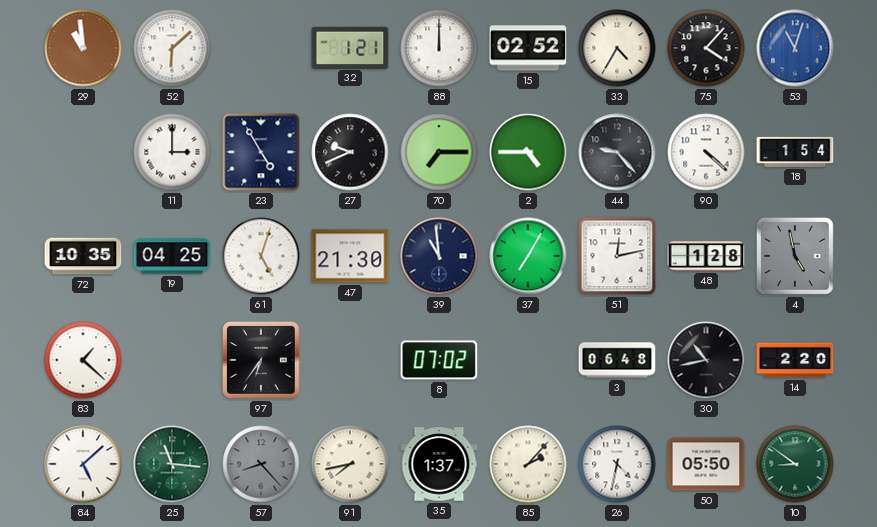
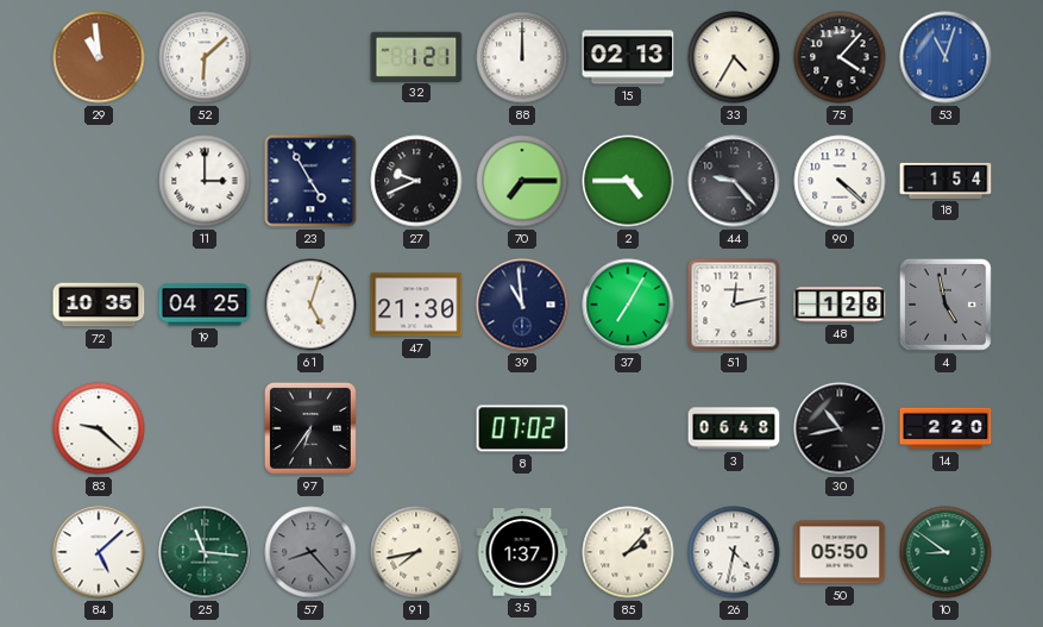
15: 02:52 -> 02:13 (628, 57)
83: 1:22 -> 9:22 (99, 428)
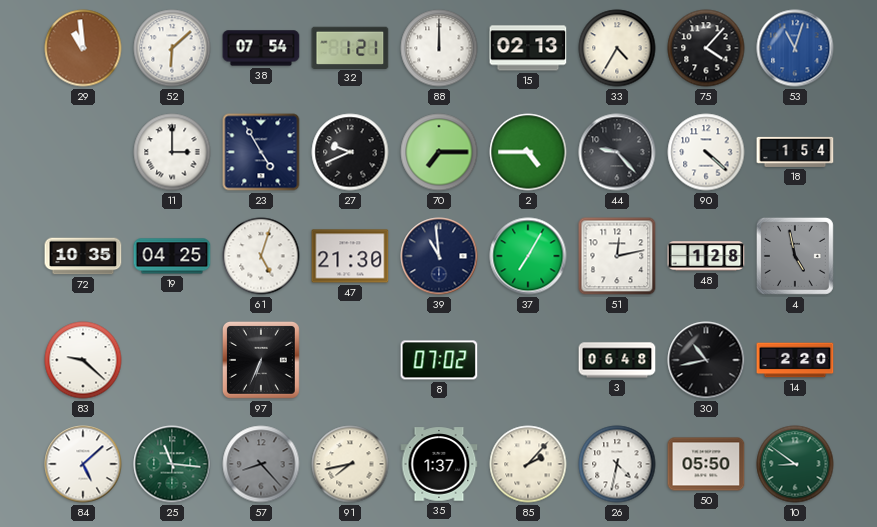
38: none -> 07:54 (261, 48)
97: 6:36 -> 6:34 (261, 360)
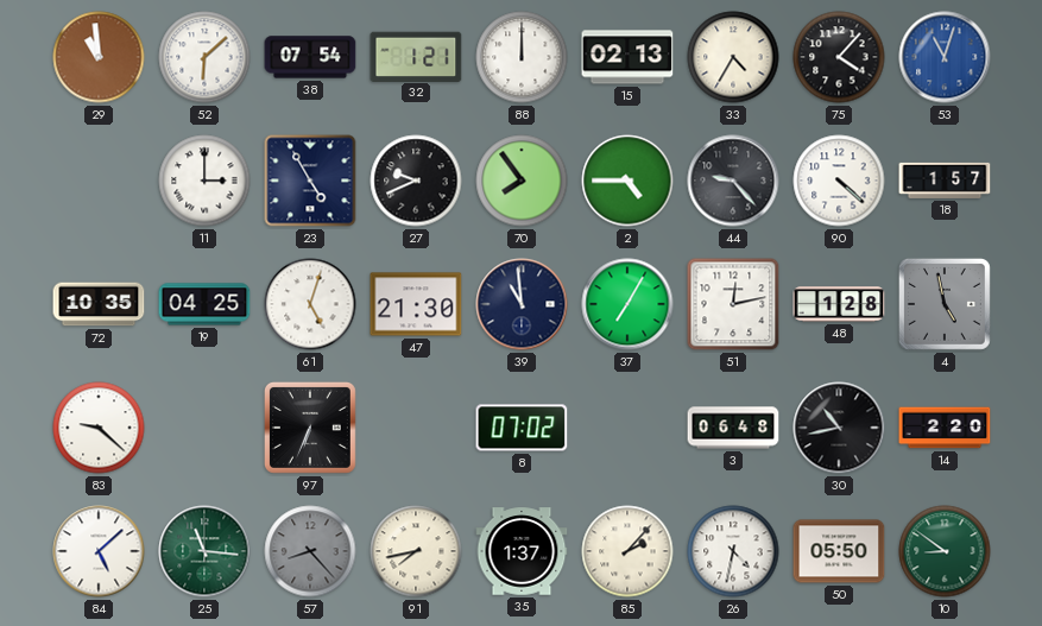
70: 7:15 -> 7:54 (522, 181)
18: 1:54 -> 1:57 (945, 181)
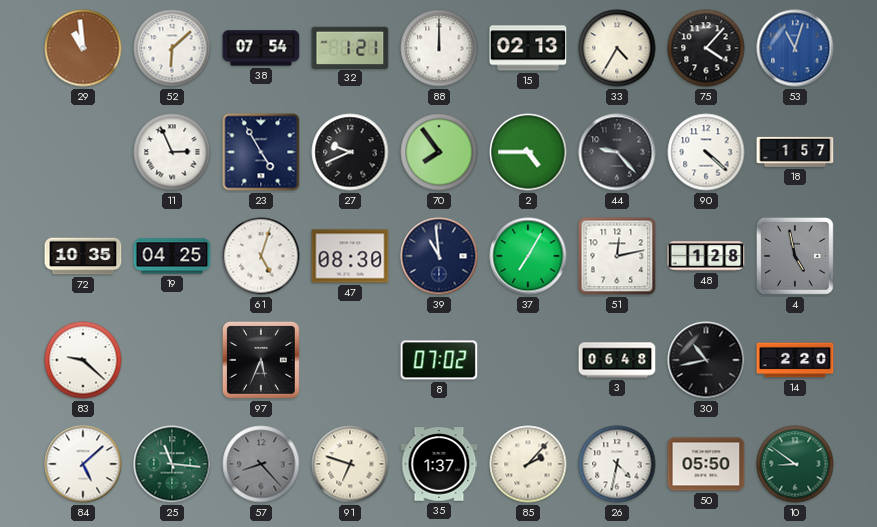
11: 3:00 -> 2:56 (172, 152)
47: 21:30 -> 08:30 (350, 256)
97: 6:34 -> 5:34 (261, 360)
91: 7:43 -> 6:48 (350, 464)
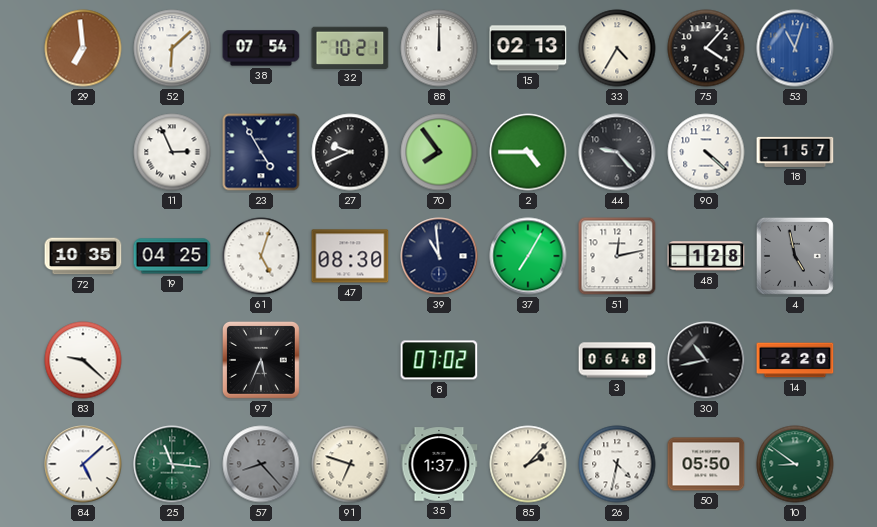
29: 10:59 -> 6:59 (83, 48)
32: 1:21 -> 10:21 (350, 47)
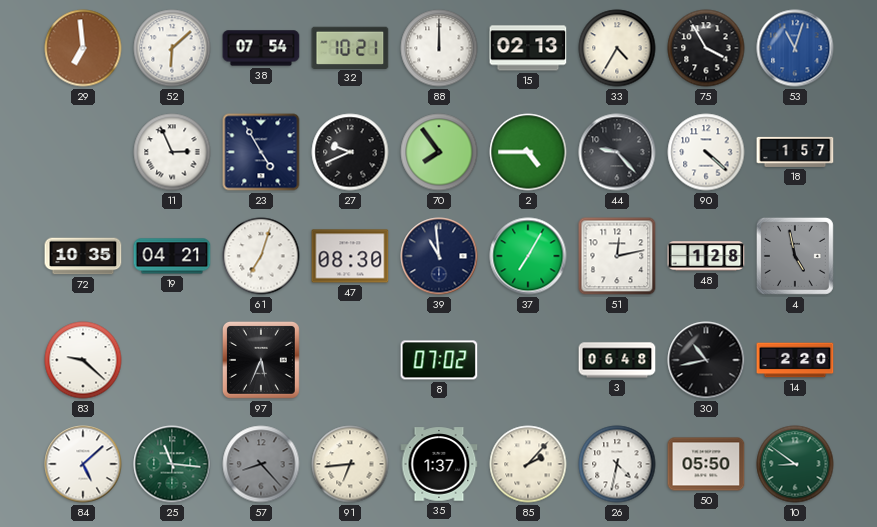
75: 4:07 -> 3:55 (706, 48)
19: 04:25 -> 04:21 (172, 256)
61: 5:03 -> 7:03 (261, 256)
91: 6:48 -> 6:44 (350, 464)
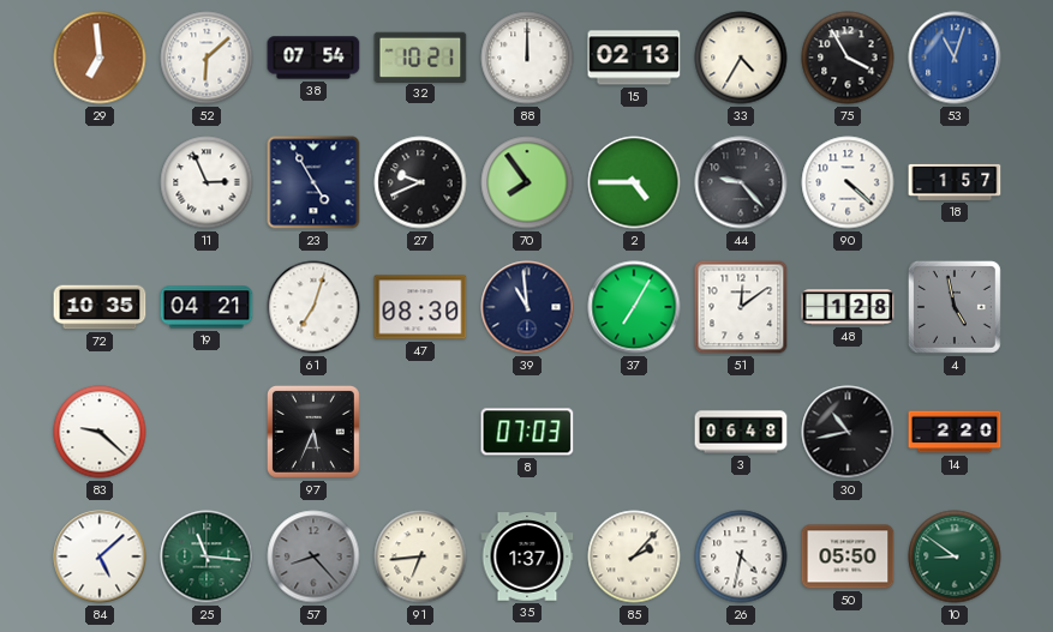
51: 12:13 -> 12:09 (741, 307)
8: 07:02 -> 07:03 (527, 432)
